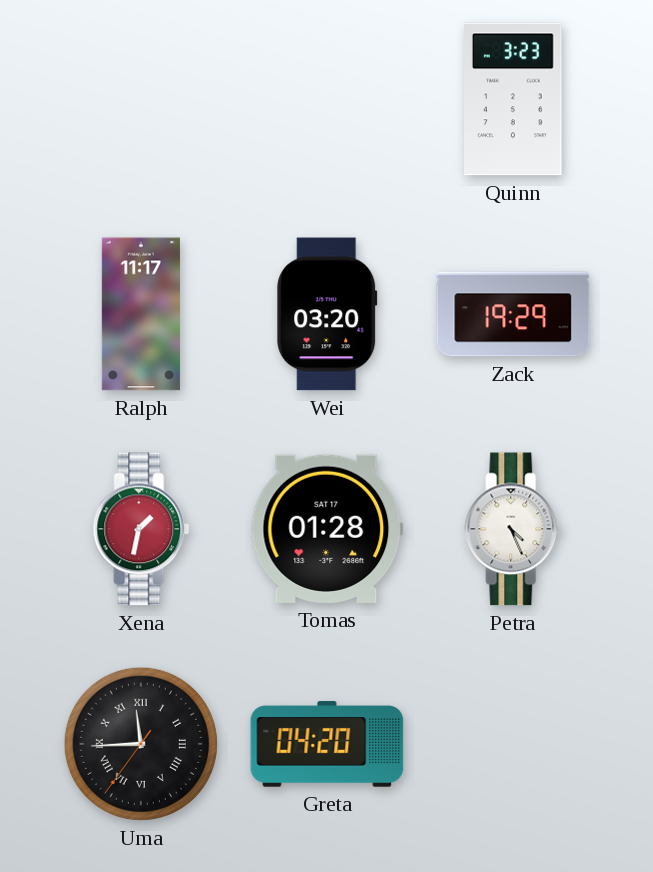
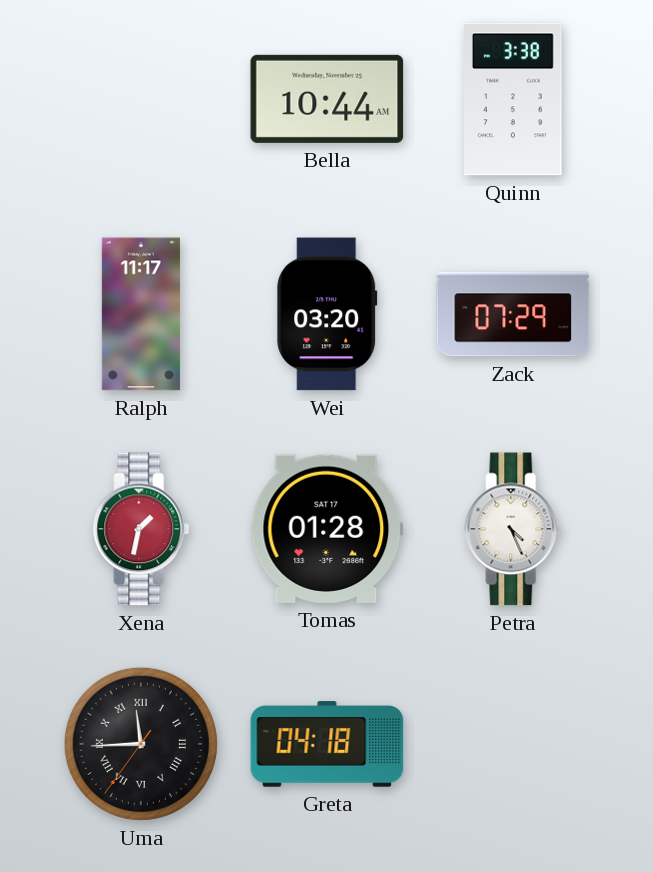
Bella: none -> 10:44 (327, 99)
Quinn: 3:23 -> 3:38 (514, 99)
Zack: 19:29 -> 07:29 (513, 314)
Greta: 04:20 -> 04:18 (327, 744)
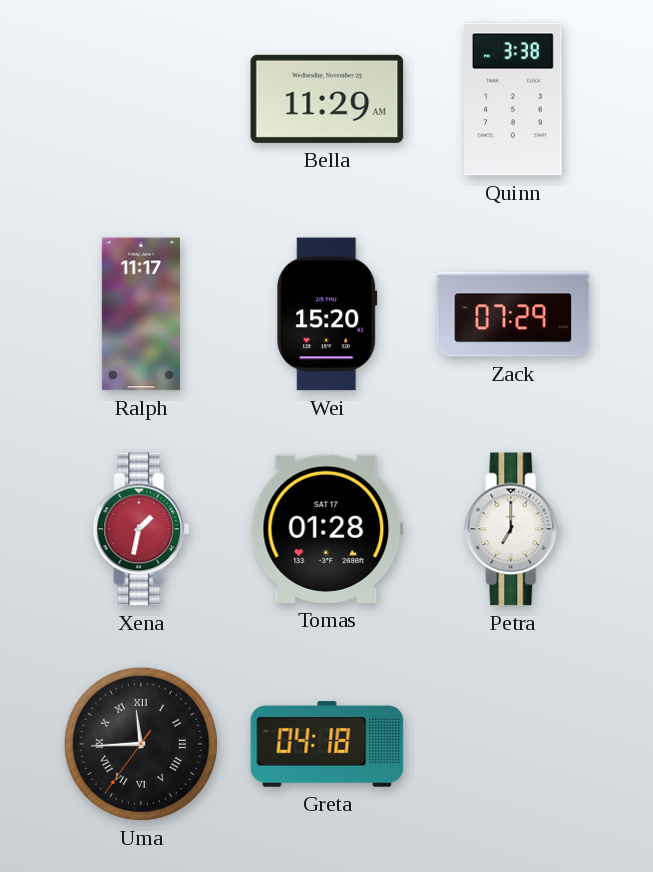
Bella: 10:44 -> 11:29 (327, 99)
Wei: 03:20 -> 15:20 (327, 314)
Petra: 4:26 -> 7:00 (513, 529)
